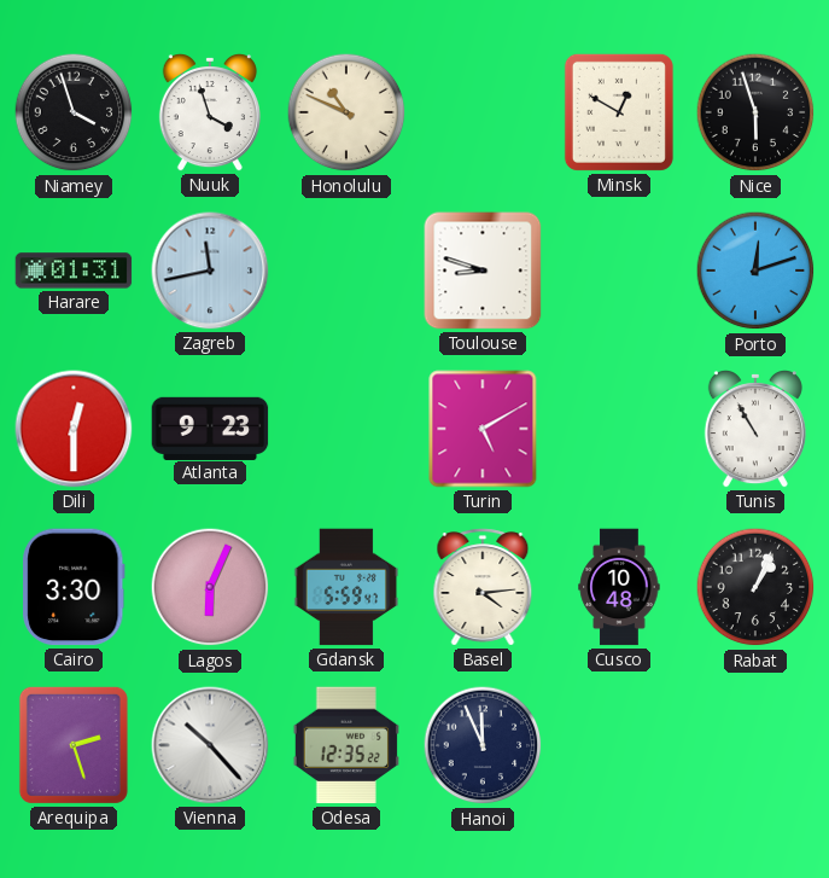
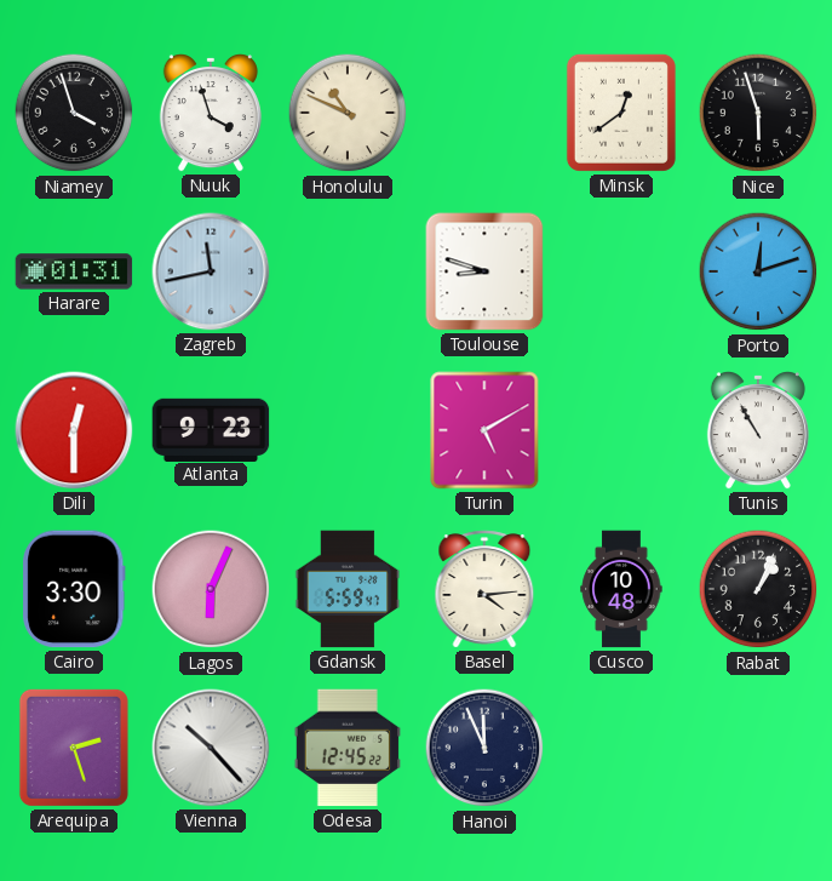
Minsk: 12:50 -> 12:39 (621, 113)
Odesa: 12:35 -> 12:45 (348, 748)
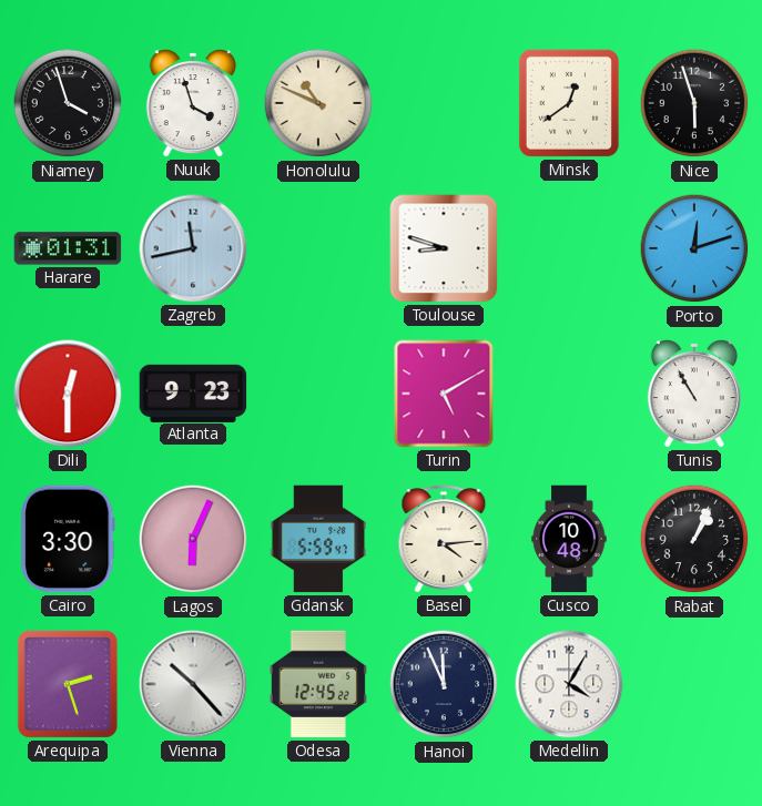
Medellin: none -> 4:05 (569, 684)
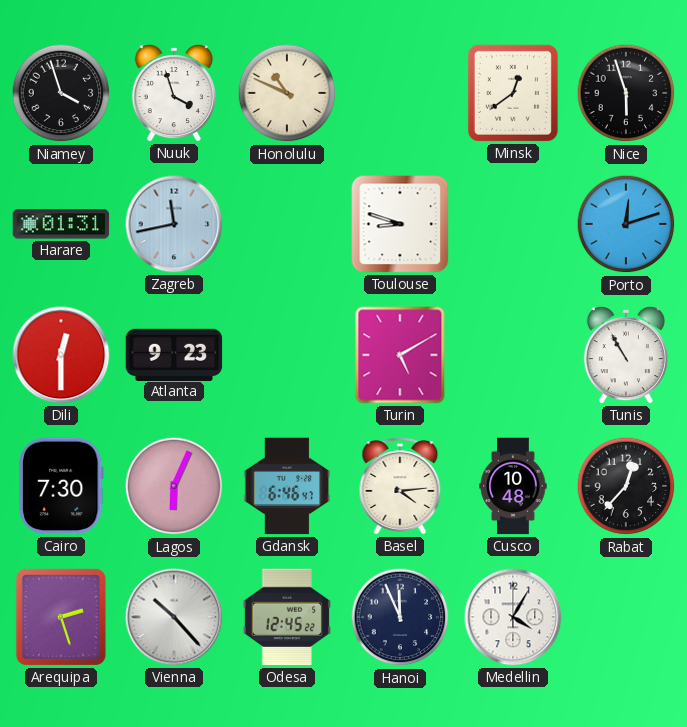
Cairo: 3:30 -> 7:30 (61, 486)
Gdansk: 5:59 -> 6:46 (287, 486)
Rabat: 1:04 -> 12:37 (626, 486)
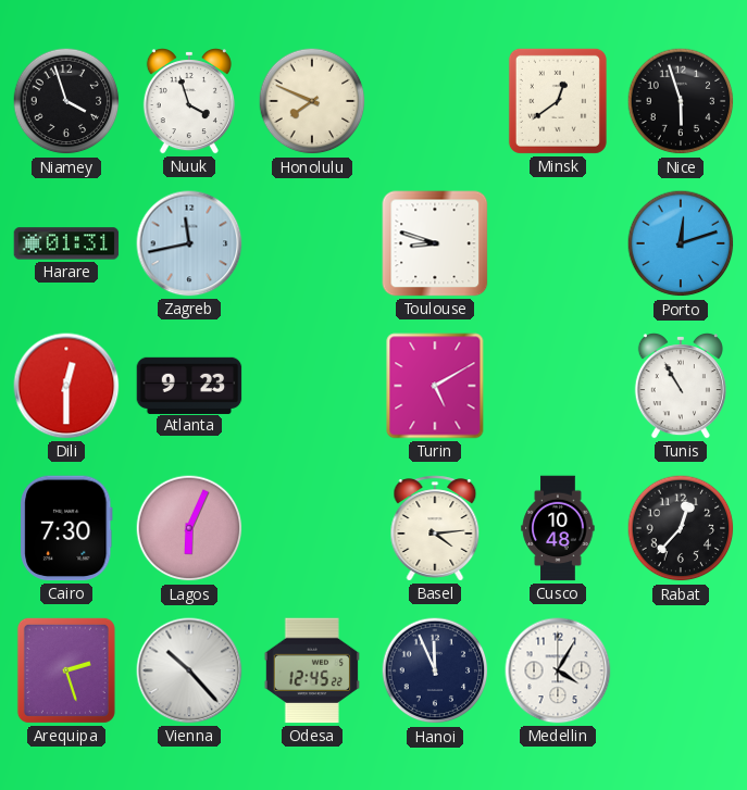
Honolulu: 10:49 -> 7:49 (312, 101)
Gdansk: 6:46 -> none (287, 486)
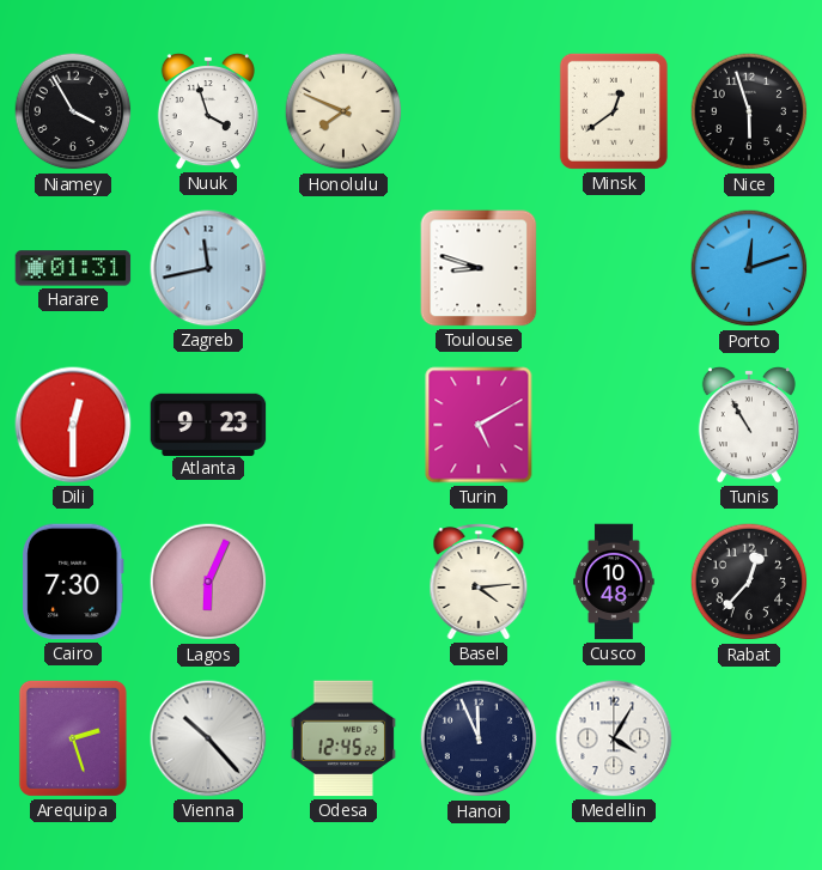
Niamey: 3:57 -> 3:55 (73, 111)
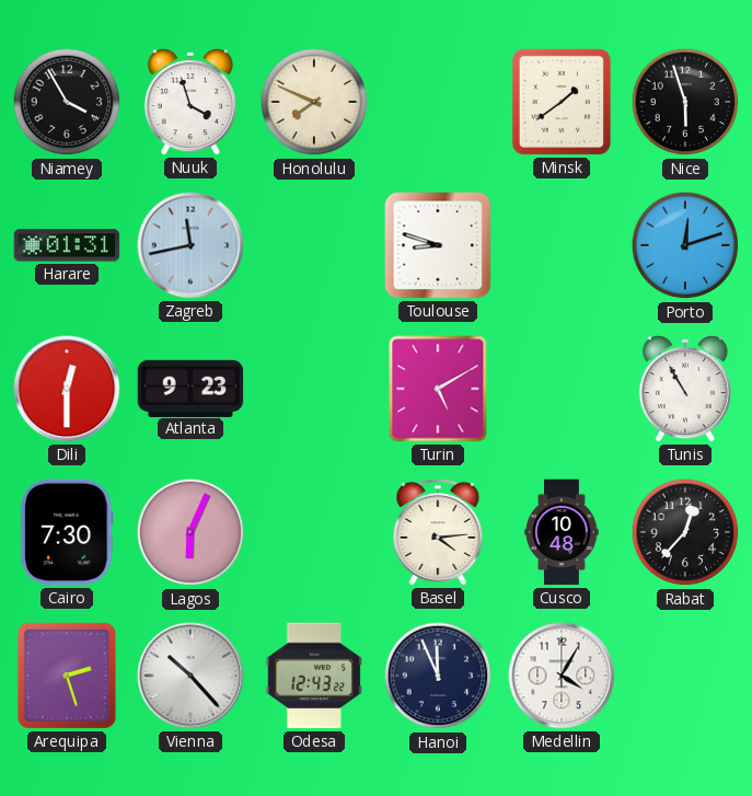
Minsk: 12:39 -> 1:39 (562, 102)
Odesa: 12:45 -> 12:43 (314, 676)
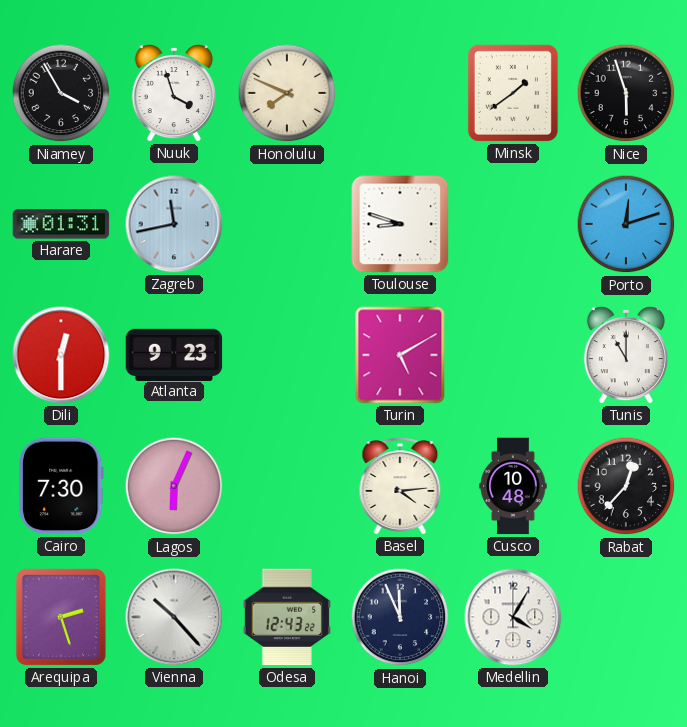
Tunis: 10:55 -> 11:00 (626, 356)
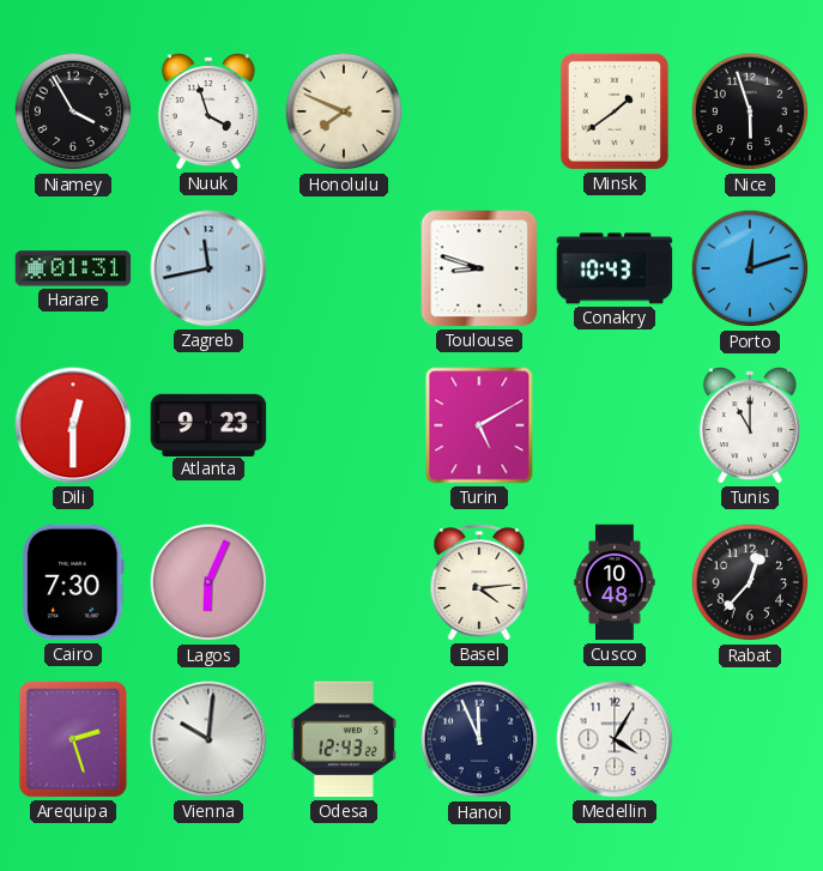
Conakry: none -> 10:43 (615, 268)
Vienna: 10:23 -> 10:01 (208, 739)
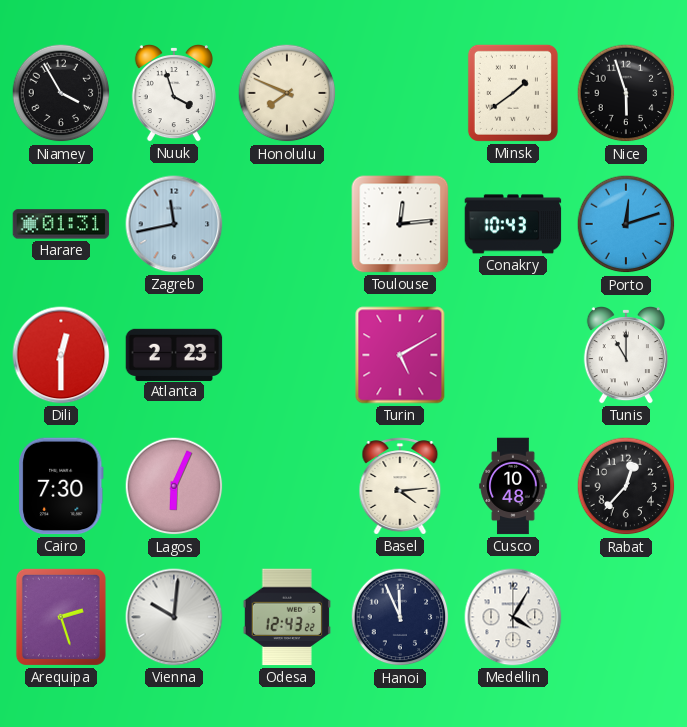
Toulouse: 8:48 -> 12:14 (400, 224)
Atlanta: 9:23 -> 2:23 (174, 354)
